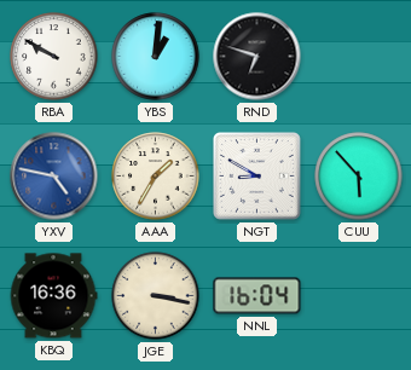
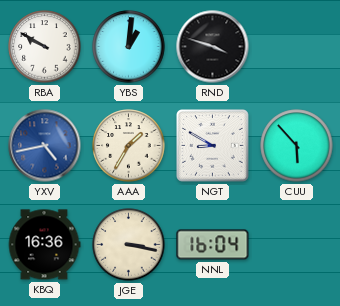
RND: 6:48 -> 3:48 (213, 47)
YXV: 4:47 -> 4:43 (45, 146)
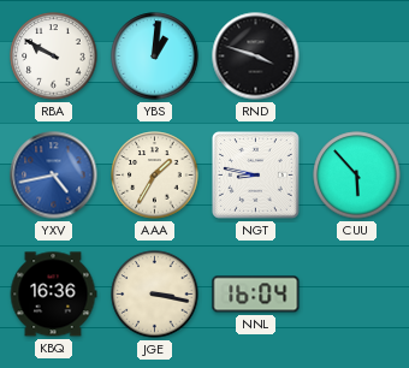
NGT: 8:50 -> 8:47 (256, 176)
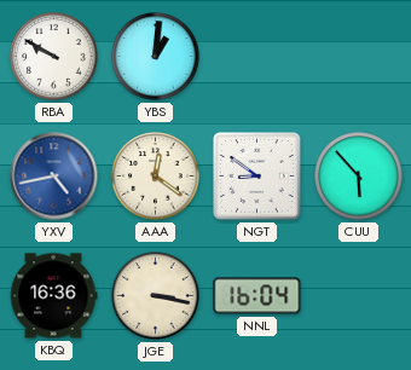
RND: 3:48 -> none (256, 57)
AAA: 1:35 -> 12:21 (156, 177)
NGT: 8:47 -> 8:51 (257, 177)
